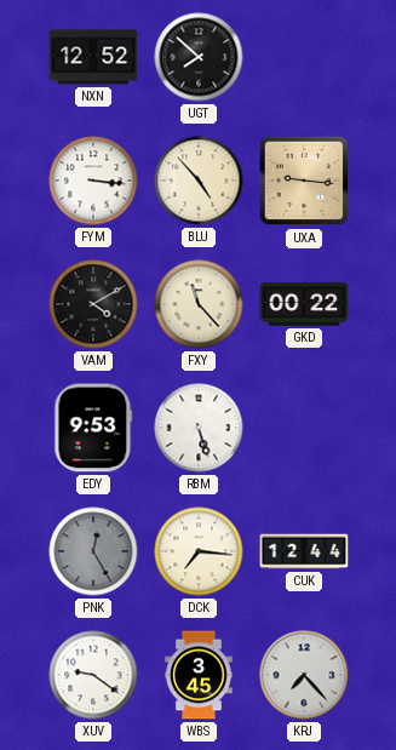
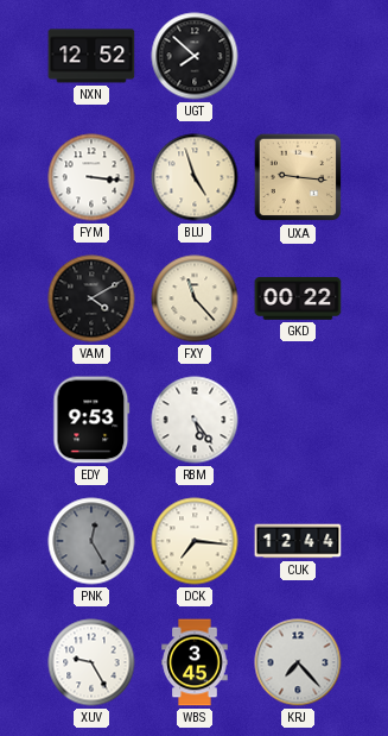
BLU: 4:53 -> 4:57 (195, 177)
RBM: 5:27 -> 5:24 (195, 420)
XUV: 9:21 -> 9:25 (91, 662)
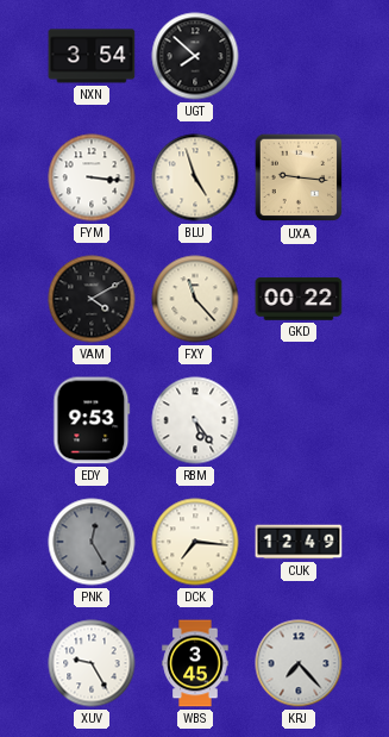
NXN: 12:52 -> 3:54 (92, 56)
CUK: 12:44 -> 12:49 (299, 542)
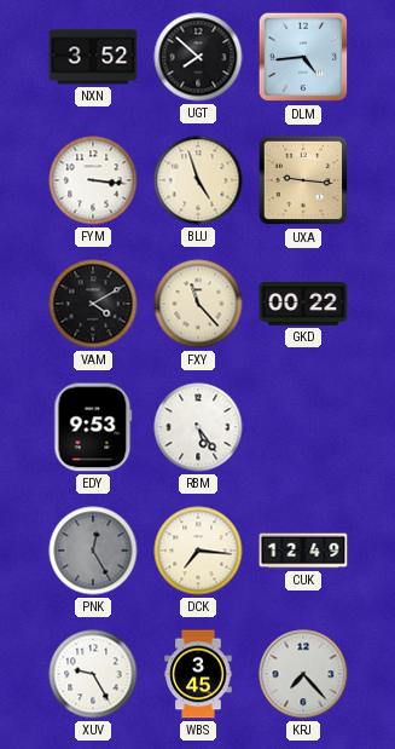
NXN: 3:54 -> 3:52 (93, 57)
DLM: none -> 4:44 (303, 57)
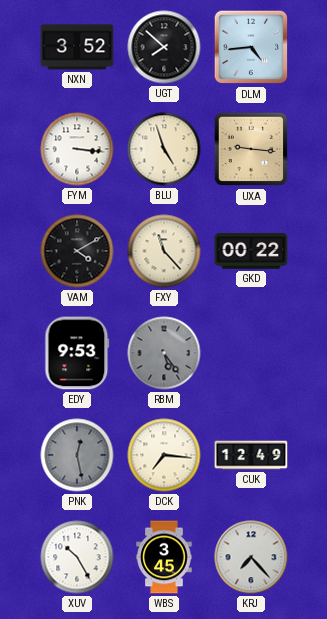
RBM dial: white -> grey (164, 353)
PNK: 12:25 -> 12:28 (77, 455)
XUV: 9:25 -> 10:25 (77, 557)
